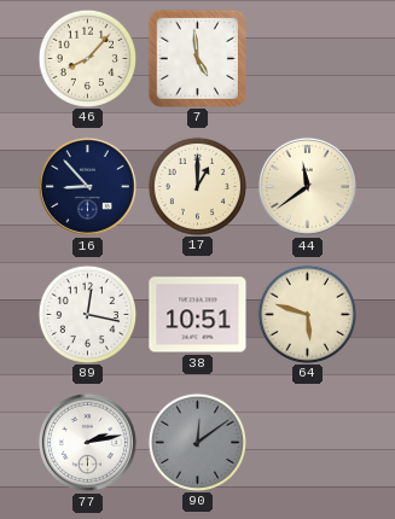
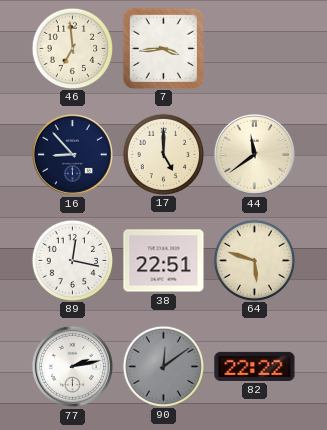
46: 8:07 -> 6:59 (72, 48)
7: 4:59 -> 3:44 (163, 48)
17: 1:00 -> 5:00 (163, 154)
38: 10:51 -> 22:51 (164, 261)
82: none -> 22:22 (255, 366)
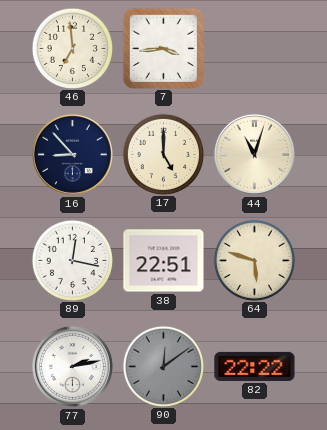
44: 11:39 -> 11:03 (254, 154)
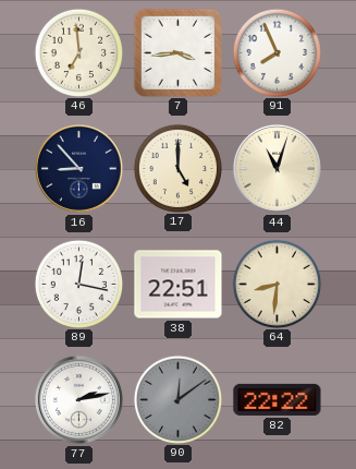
91: none -> 7:56 (277, 52)
64: 5:48 -> 8:31 (277, 284)
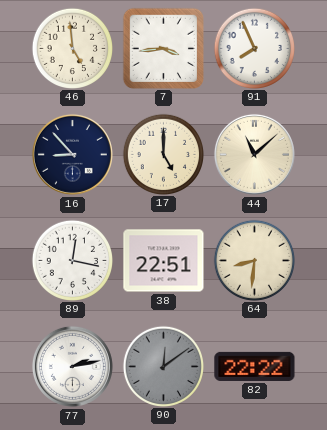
46: 6:59 -> 4:59 (72, 48)
44: 11:03 -> 11:08 (254, 154)
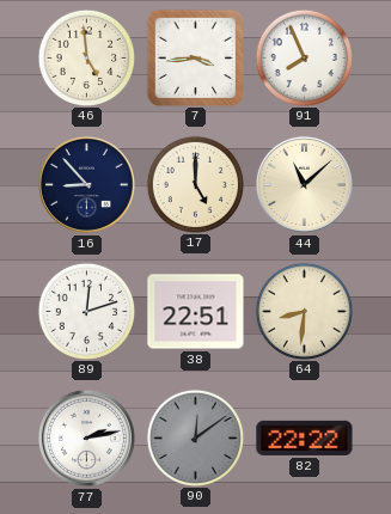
89: 12:17 -> 12:12 (86, 311)
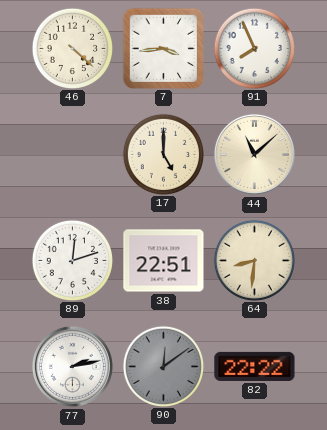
46: 4:59 -> 4:22 (72, 48)
16: 8:53 -> none (86, 184)
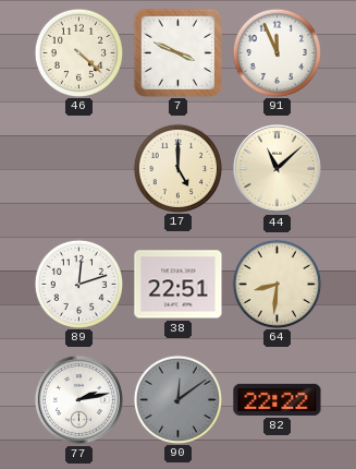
7: 3:44 -> 3:49 (177, 52)
91: 7:56 -> 11:56 (277, 52)
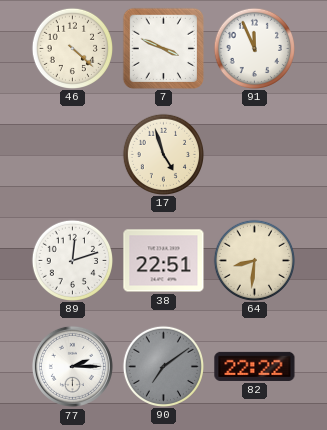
17: 5:00 -> 4:57 (163, 154)
44: 11:08 -> none (277, 168)
77: 2:13 -> 2:15 (72, 366)
90: 12:09 -> 7:09 (163, 366)
